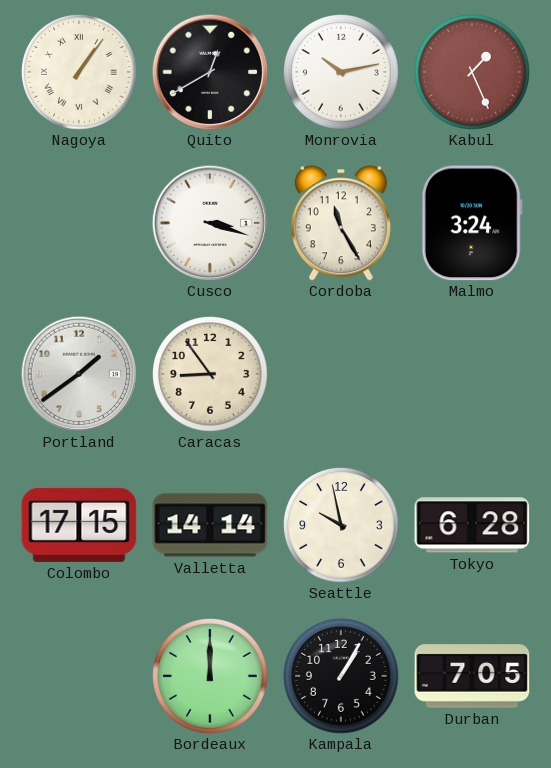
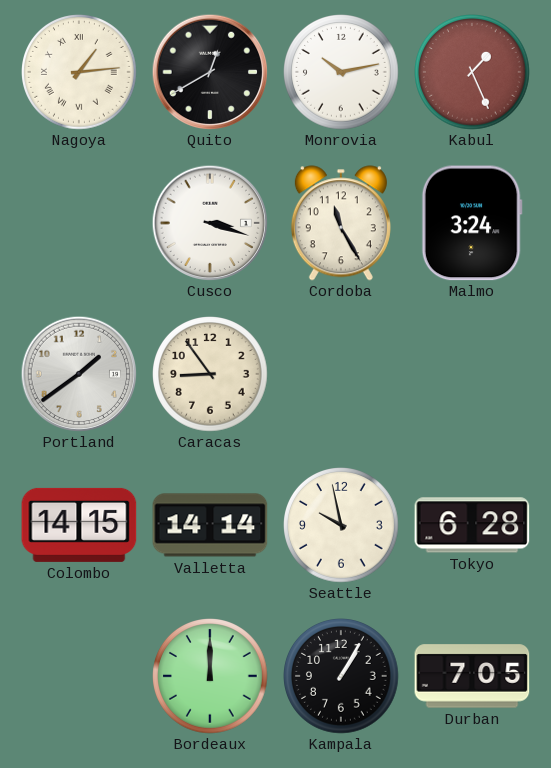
Nagoya: 1:06 -> 1:14 (80, 73)
Colombo: 17:15 -> 14:15 (79, 525)
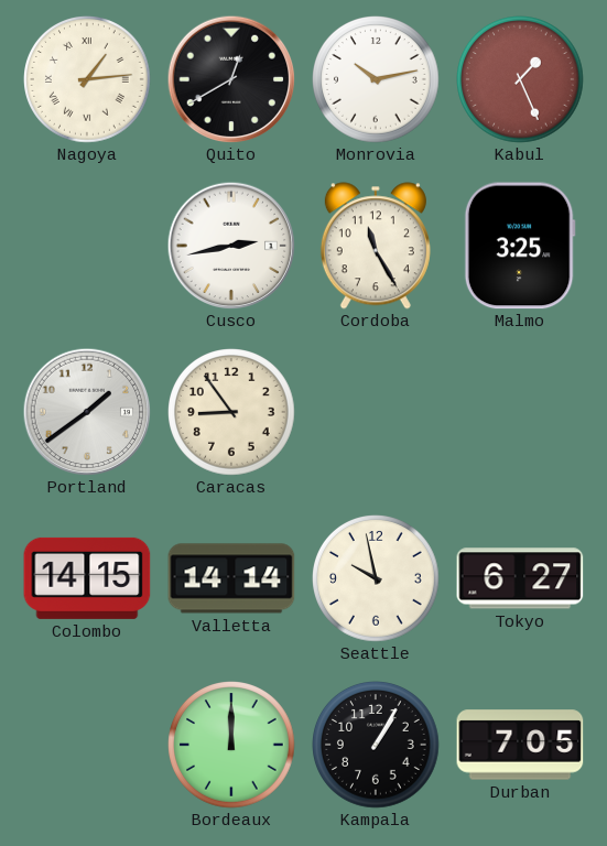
Cusco: 3:18 -> 2:43 (231, 246)
Malmo: 3:24 -> 3:25 (520, 246)
Tokyo: 6:28 -> 6:27 (520, 578)
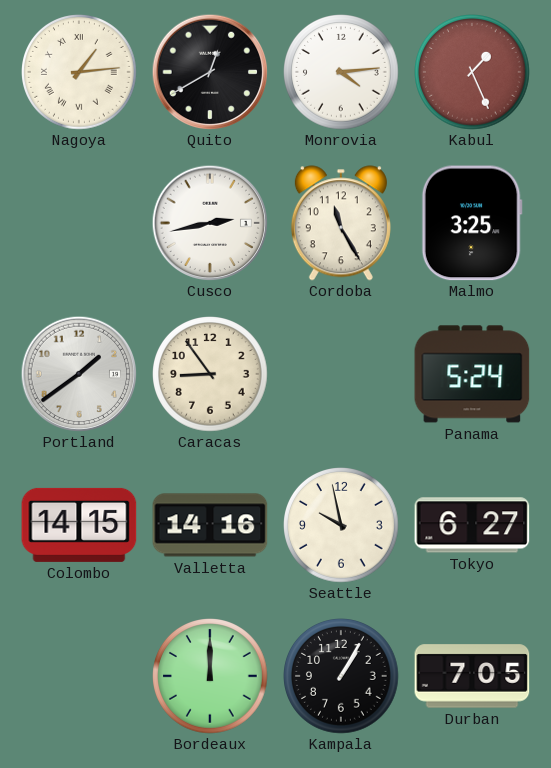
Monrovia: 10:13 -> 4:14 (342, 73)
Panama: none -> 5:24 (472, 374)
Valletta: 14:14 -> 14:16 (210, 525)
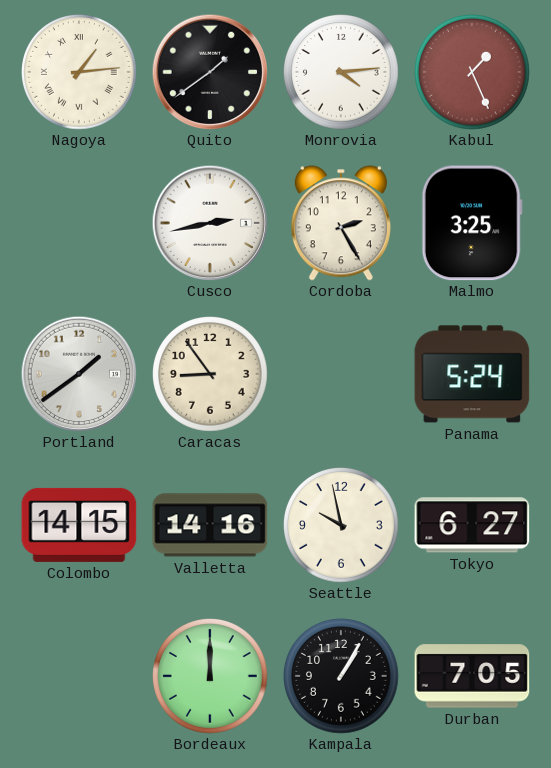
Quito: 12:40 -> 1:39 (210, 72)
Cordoba: 11:25 -> 2:25 (341, 223)
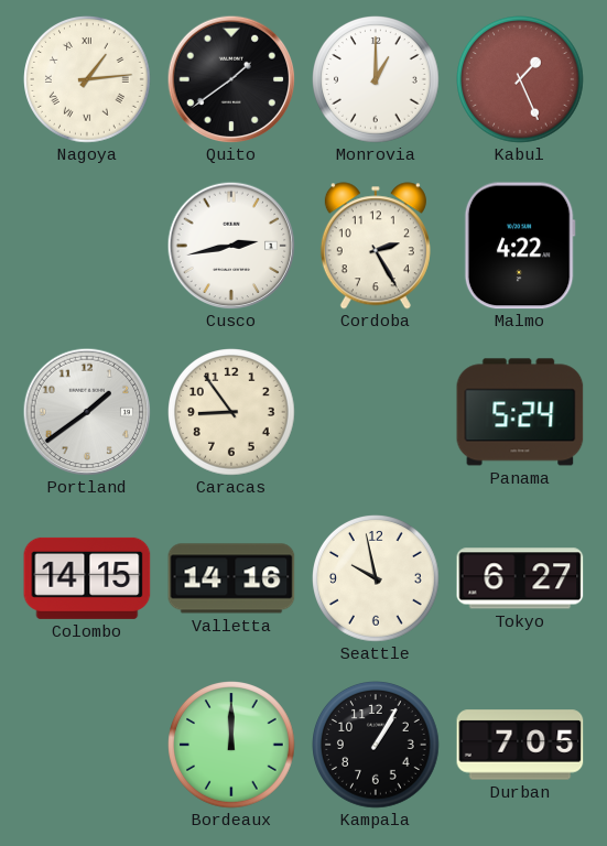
Monrovia: 4:14 -> 1:00 (377, 80)
Malmo: 3:25 -> 4:22 (520, 246)
